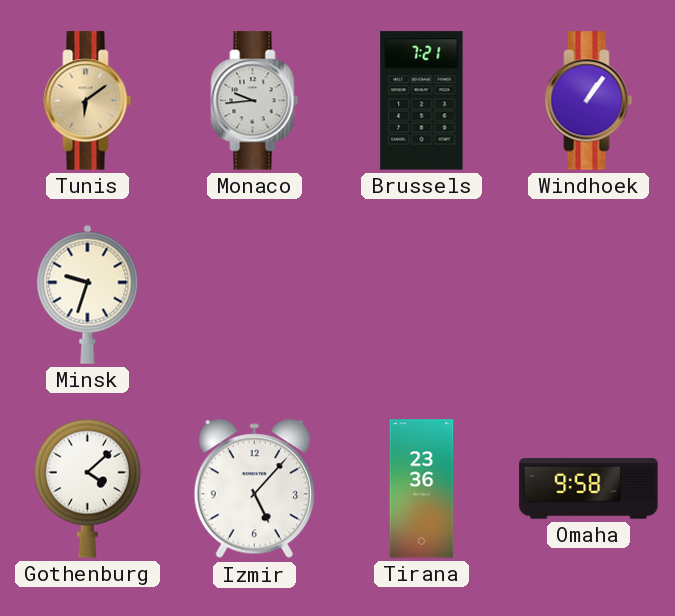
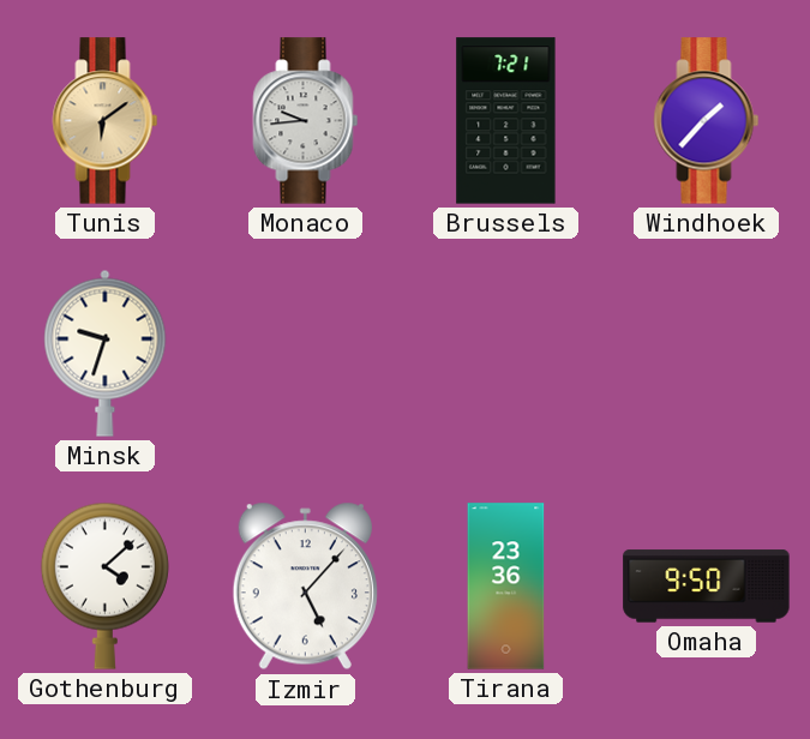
Windhoek: 1:06 -> 1:37 (707, 121)
Omaha: 9:58 -> 9:50 (707, 587)
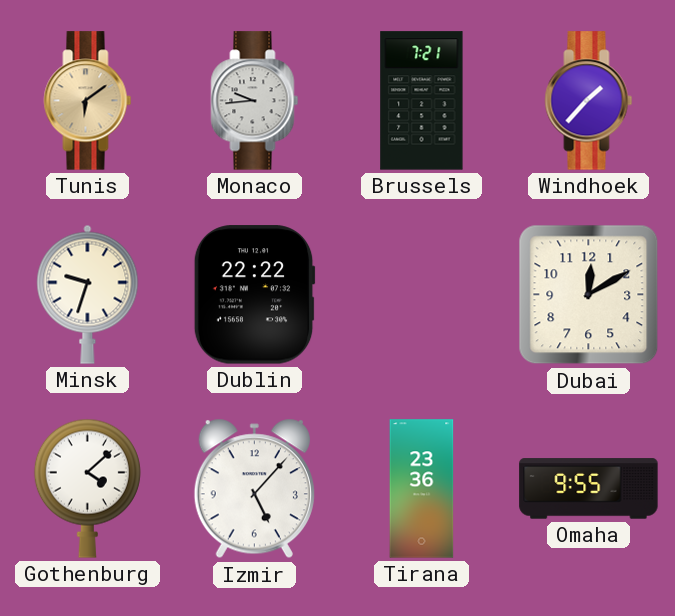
Dublin: none -> 22:22 (254, 295)
Dubai: none -> 12:10 (589, 295)
Omaha: 9:50 -> 9:55 (589, 489)
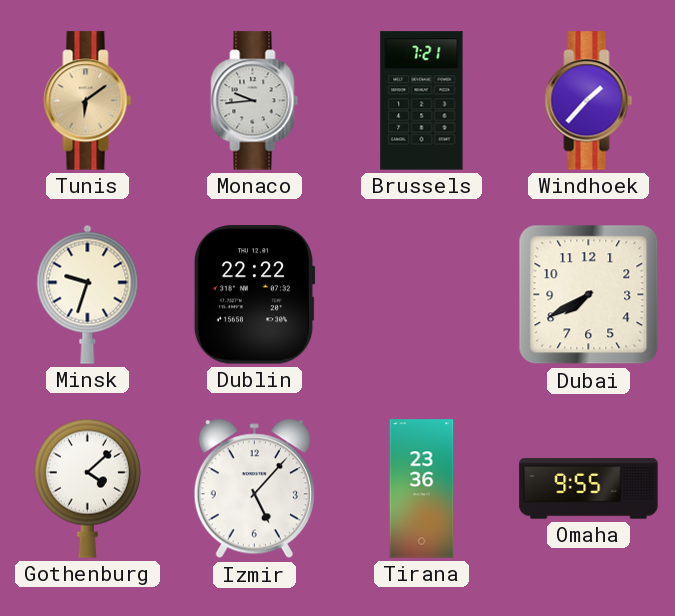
Dubai: 12:10 -> 7:40 (589, 295)
